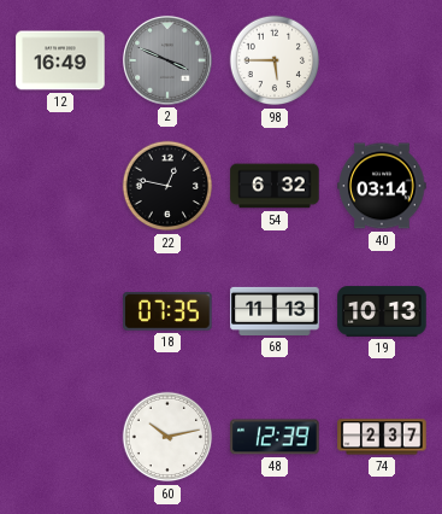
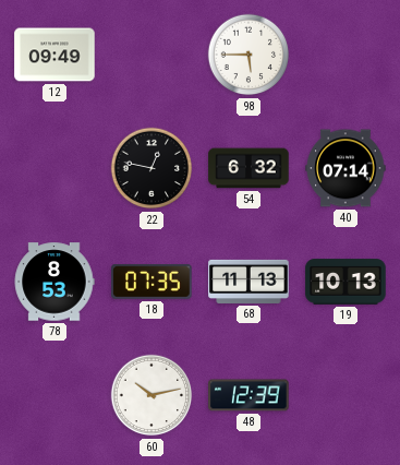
12: 16:49 -> 09:49 (54, 55)
2: 3:49 -> none (167, 60)
40: 03:14 -> 07:14 (346, 168)
78: none -> 8:53 (54, 282)
74: 2:37 -> none (382, 437)
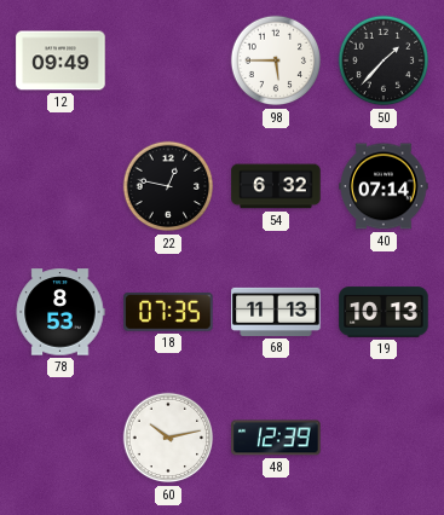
50: none -> 1:37 (384, 60)
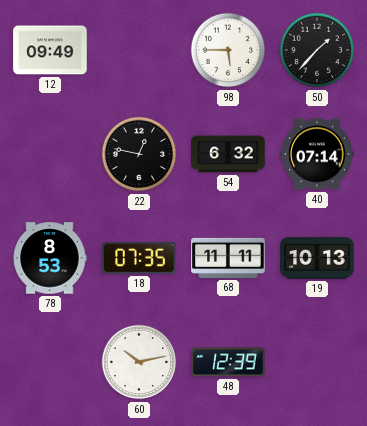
68: 11:13 -> 11:11 (228, 258)
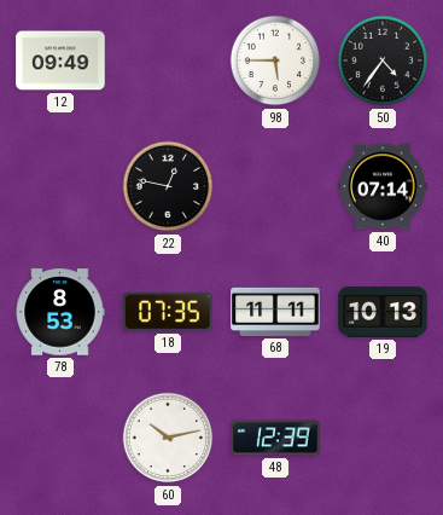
50: 1:37 -> 4:36 (383, 60)
54: 6:32 -> none (228, 154)
